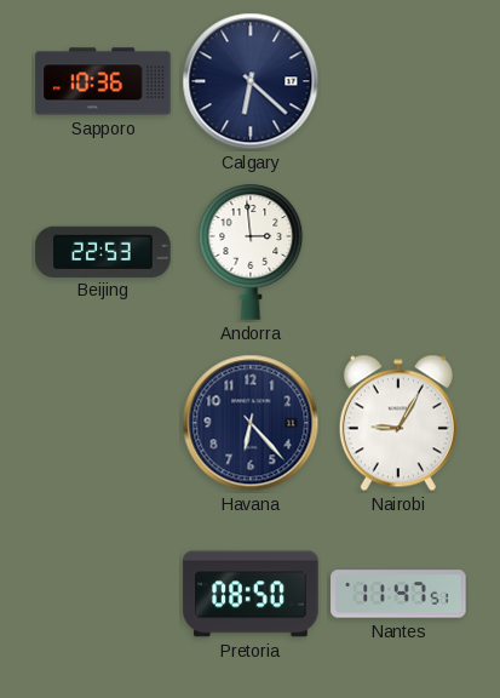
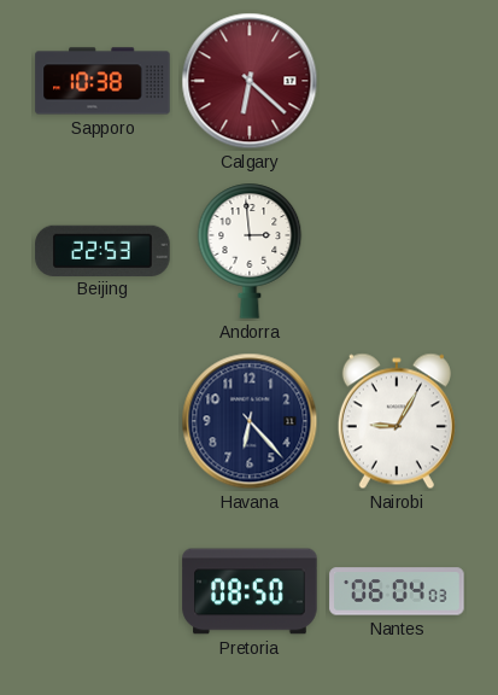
Sapporo: 10:36 -> 10:38 (102, 81)
Calgary dial: navy -> burgundy (250, 81)
Nantes: 11:47 -> 06:04 (397, 591)
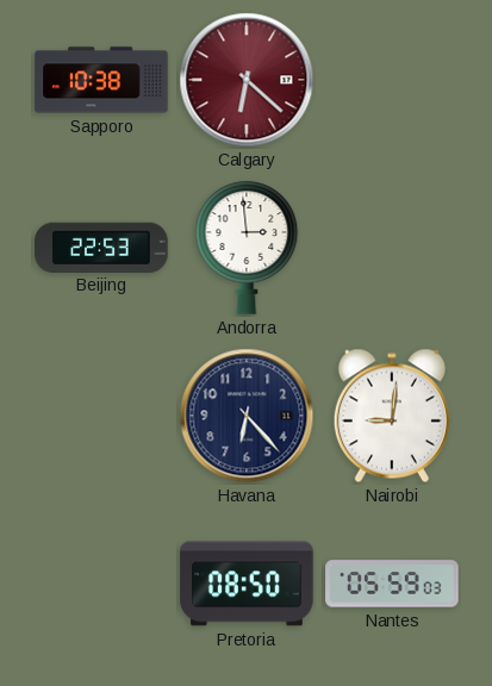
Nairobi: 9:05 -> 9:01 (392, 416)
Nantes: 06:04 -> 05:59 (392, 584)
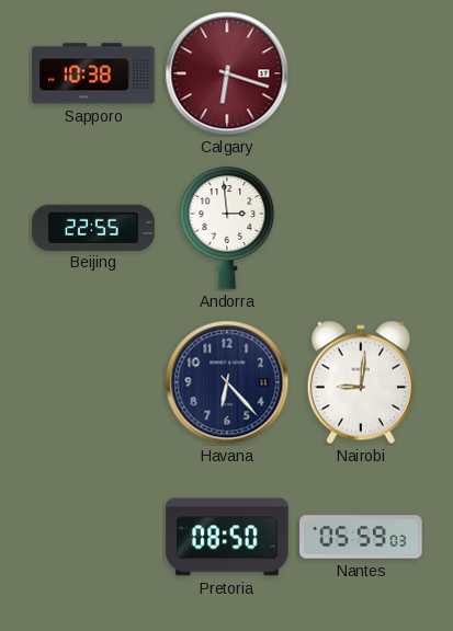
Calgary: 6:22 -> 6:18 (227, 73)
Beijing: 22:53 -> 22:55 (93, 227)
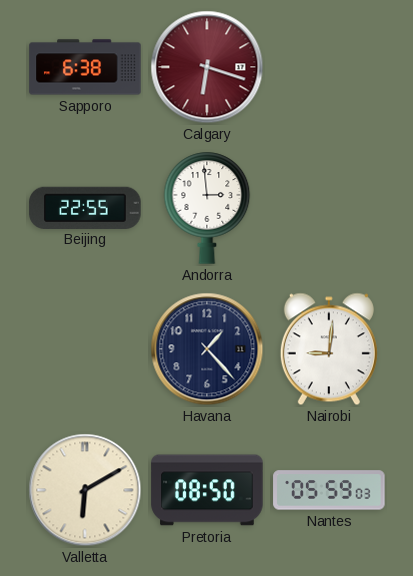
Sapporo: 10:38 -> 6:38 (85, 67)
Havana: 6:23 -> 1:23 (207, 349)
Valletta: none -> 6:10 (85, 490)
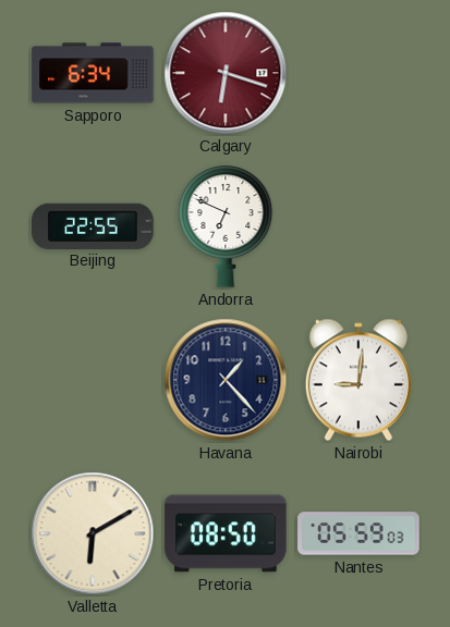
Sapporo: 6:38 -> 6:34 (93, 73)
Andorra: 2:59 -> 6:49 (226, 226)
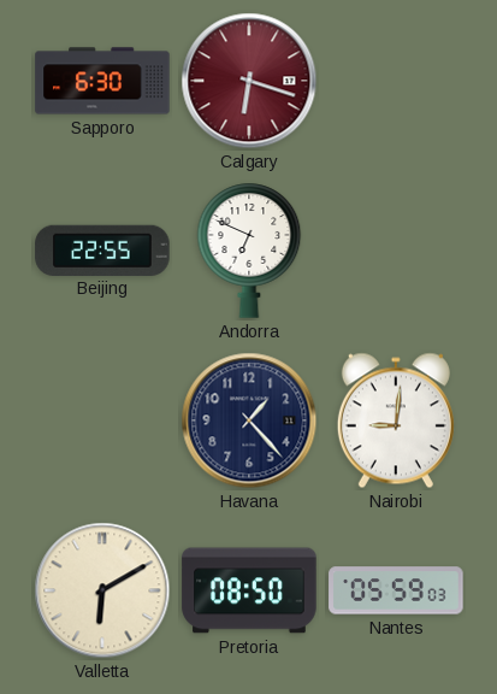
Sapporo: 6:34 -> 6:30 (102, 81)
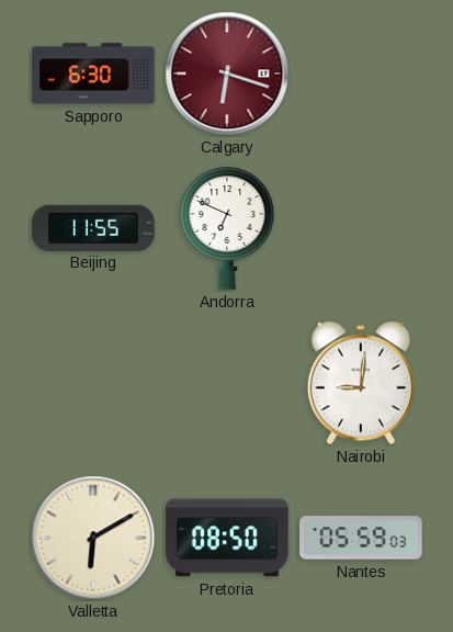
Beijing: 22:55 -> 11:55 (93, 227)
Havana: 1:23 -> none (249, 420)
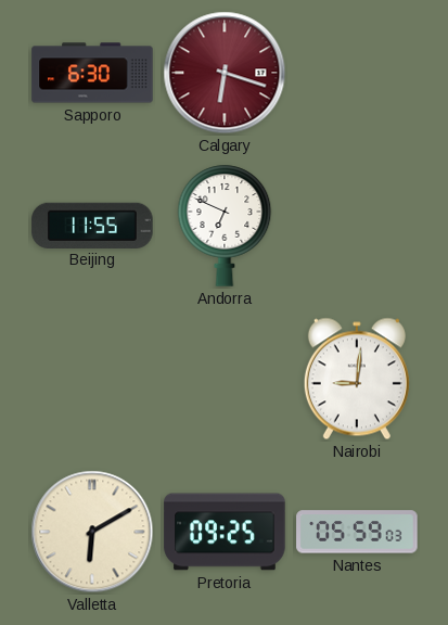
Pretoria: 08:50 -> 09:25 (225, 532)
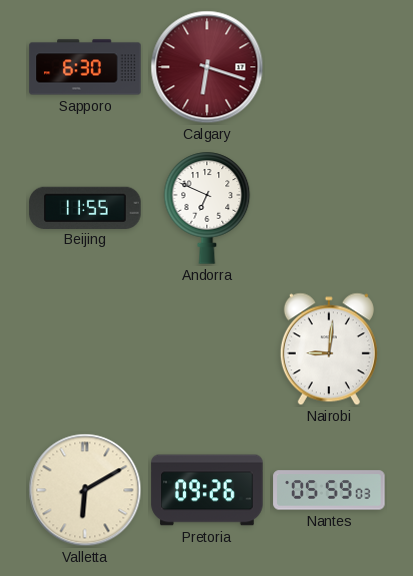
Pretoria: 09:25 -> 09:26 (207, 490)
